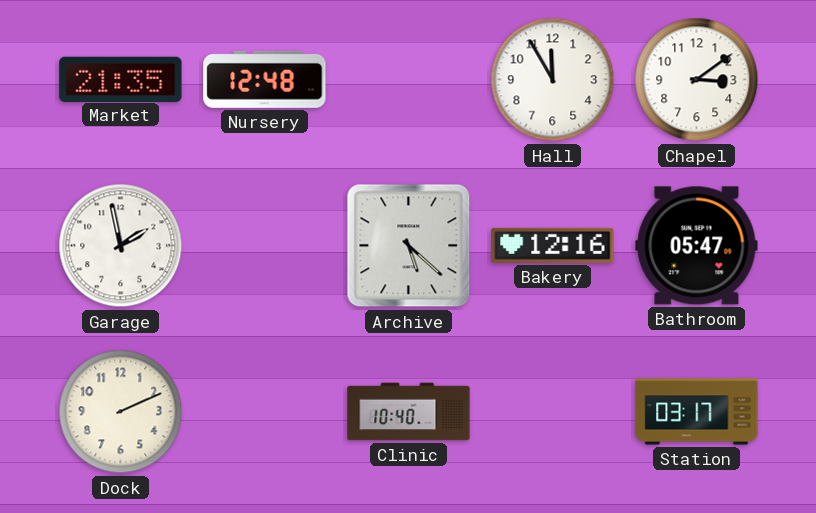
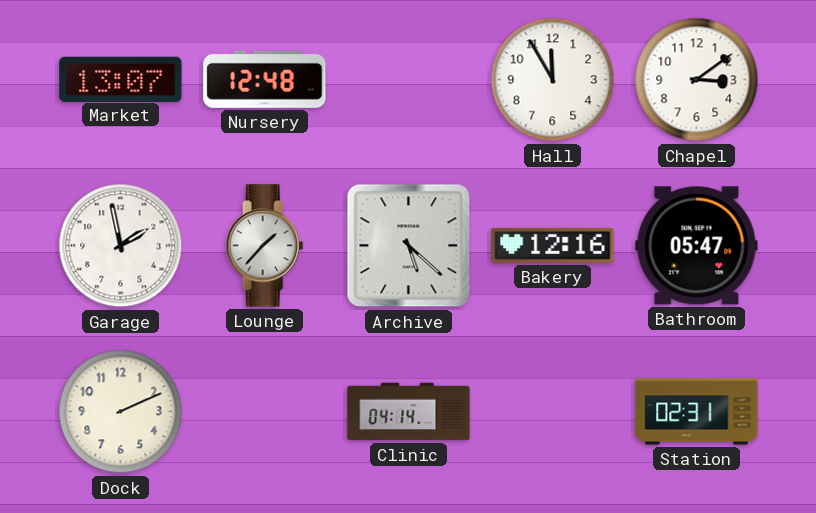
Market: 21:35 -> 13:07 (121, 79)
Lounge: none -> 1:37 (265, 246)
Clinic: 10:40 -> 04:14 (409, 412)
Station: 03:17 -> 02:31 (697, 412)
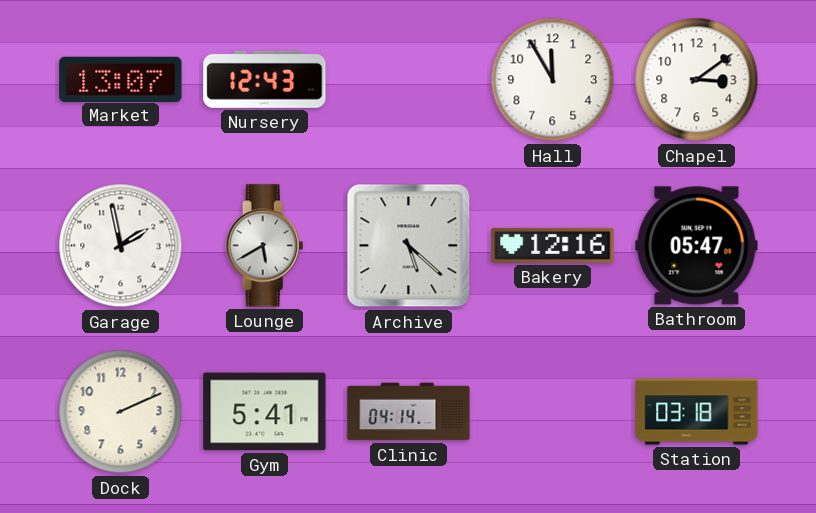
Nursery: 12:48 -> 12:43 (265, 79)
Lounge: 1:37 -> 5:40 (265, 246)
Gym: none -> 5:41 (265, 412)
Station: 02:31 -> 03:18 (697, 412)
